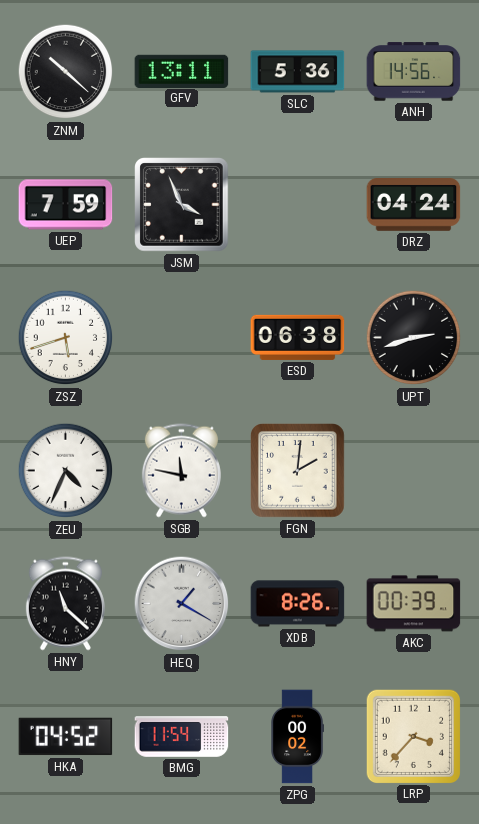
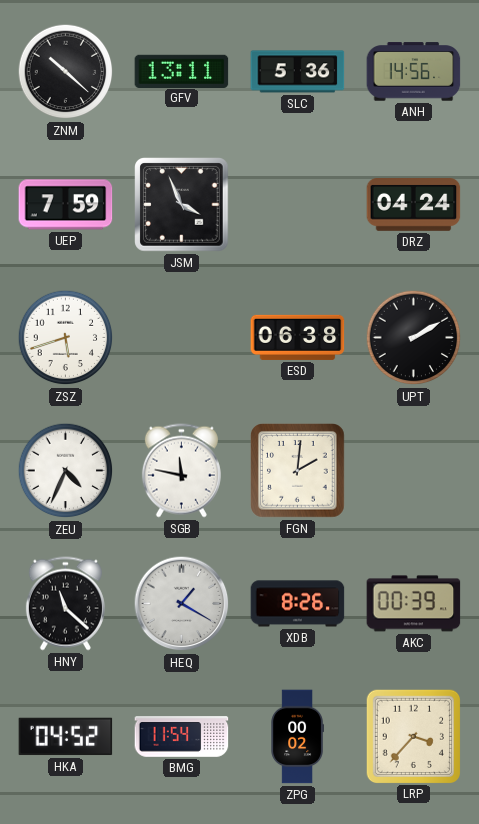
UPT: 2:42 -> 2:10 (414, 338)
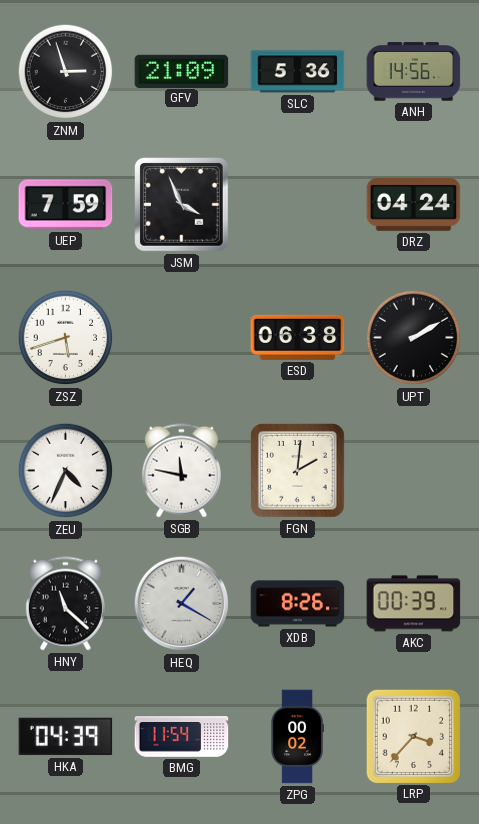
ZNM: 10:22 -> 2:57 (66, 72)
GFV: 13:11 -> 21:09 (182, 71)
HKA: 04:52 -> 04:39 (66, 737)
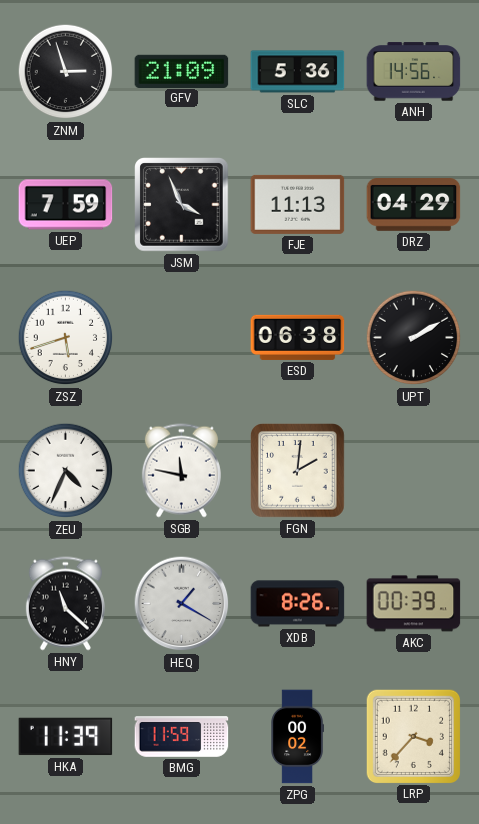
FJE: none -> 11:13 (298, 204)
DRZ: 04:24 -> 04:29 (414, 205)
HKA: 04:39 -> 11:39 (66, 737)
BMG: 11:54 -> 11:59 (182, 737)
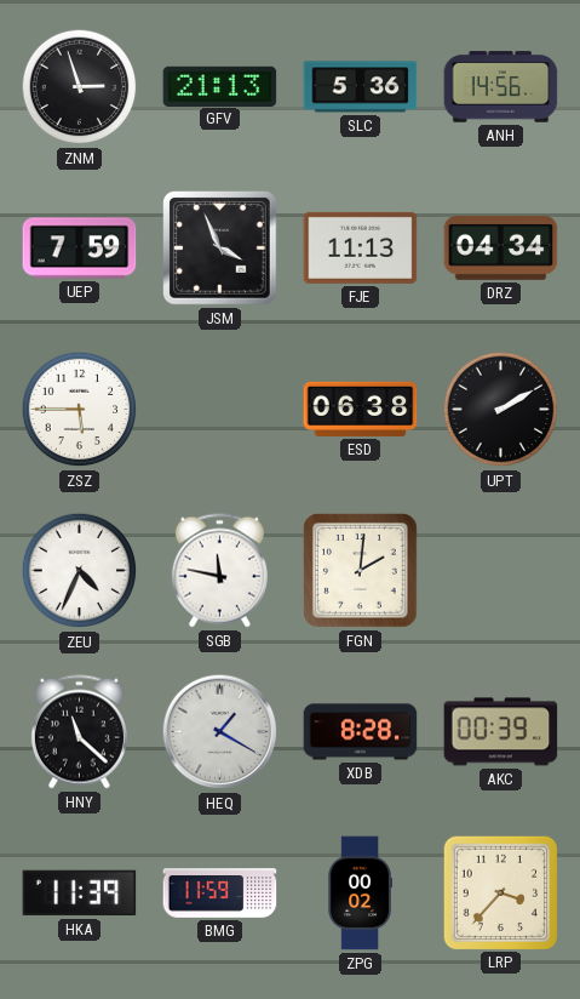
GFV: 21:09 -> 21:13 (220, 86)
DRZ: 04:29 -> 04:34 (501, 249)
ZSZ: 5:42 -> 5:45 (80, 410)
XDB: 8:26 -> 8:28 (361, 732)
